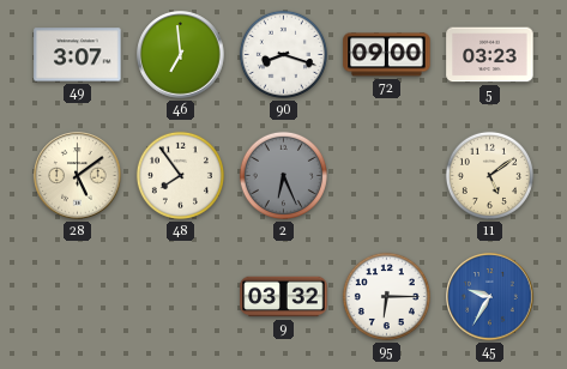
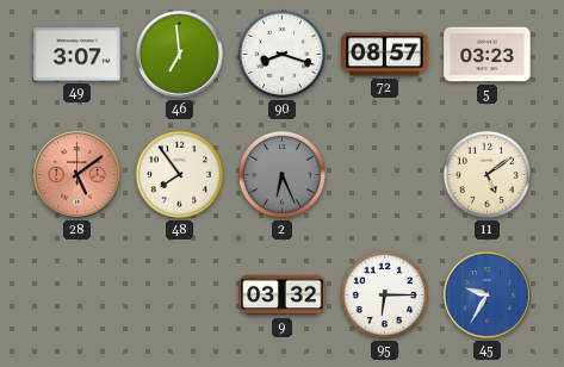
72: 09:00 -> 08:57 (385, 55)
28 dial: cream -> salmon (78, 175)
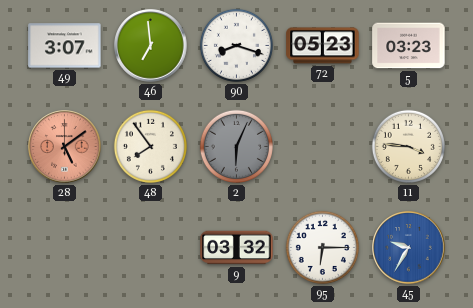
72: 08:57 -> 05:23 (323, 46)
2: 6:26 -> 6:04 (236, 146)
11: 5:09 -> 3:46 (408, 146)
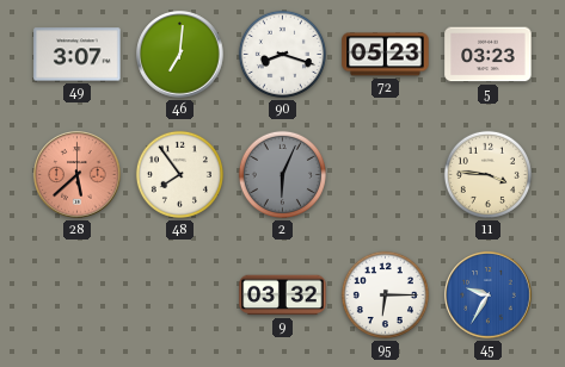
46: 6:59 -> 7:01 (180, 55)
28: 5:09 -> 5:38 (78, 175)
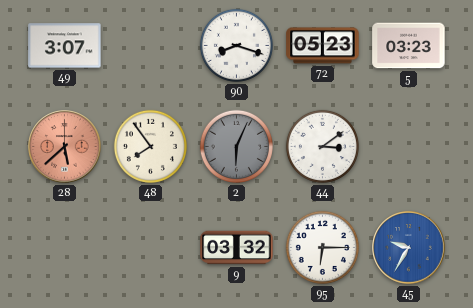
46: 7:01 -> none (180, 55)
44: none -> 3:09 (322, 146)
11: 3:46 -> none (487, 174)
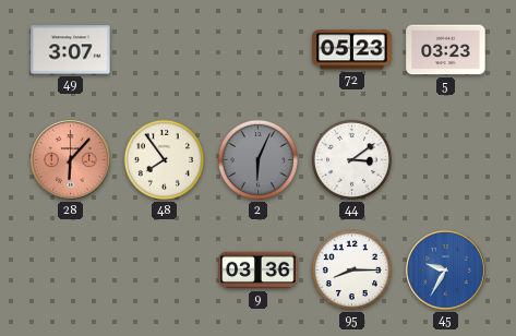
90: 8:18 -> none (236, 45)
28: 5:38 -> 6:07 (71, 160)
9: 03:32 -> 03:36 (259, 271)
95: 6:15 -> 8:15 (351, 269)
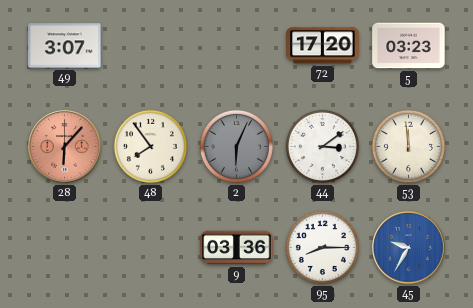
72: 05:23 -> 17:20 (323, 46)
53: none -> 11:59 (408, 146)
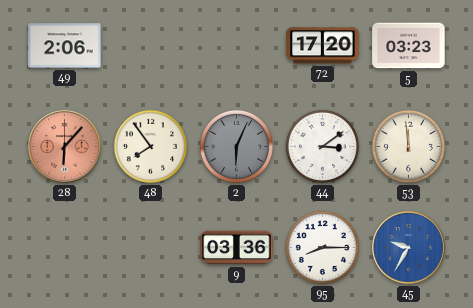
49: 3:07 -> 2:06 (65, 46)
